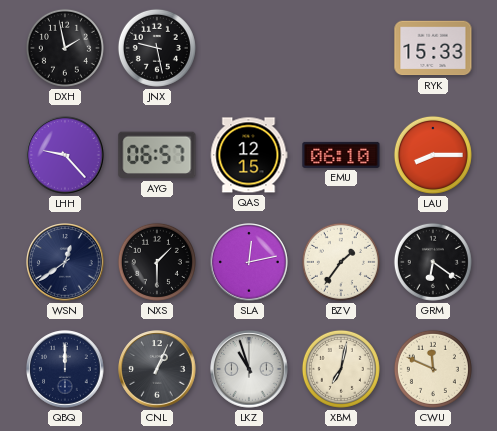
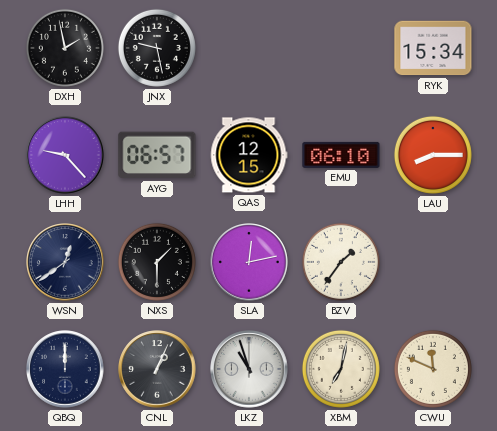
RYK: 15:33 -> 15:34 (433, 48)
GRM: 6:21 -> none (433, 262)
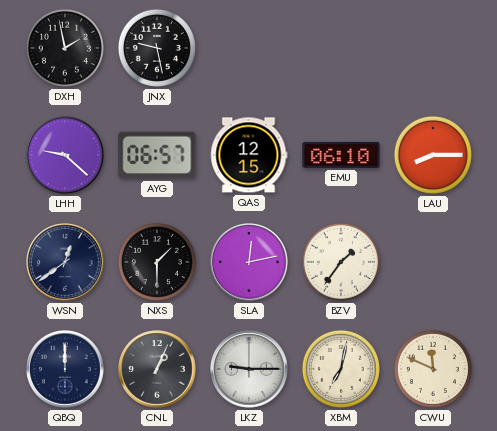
RYK: 15:34 -> none (433, 48)
LHH: 9:23 -> 9:22 (65, 155)
LKZ: 10:57 -> 9:15 (249, 369)
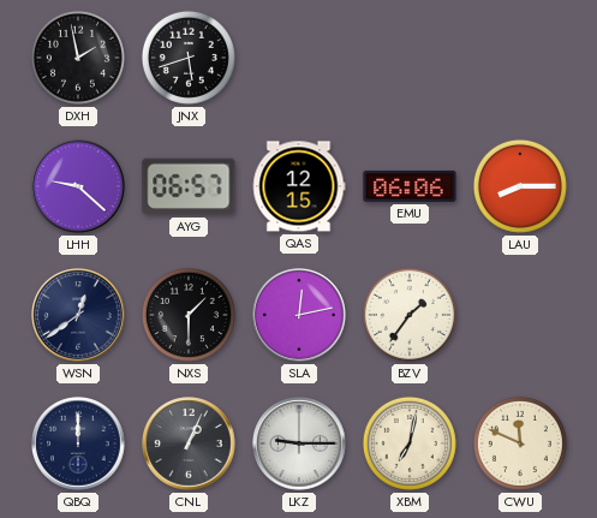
JNX: 9:28 -> 5:42 (189, 58)
EMU: 06:10 -> 06:06 (410, 186)
